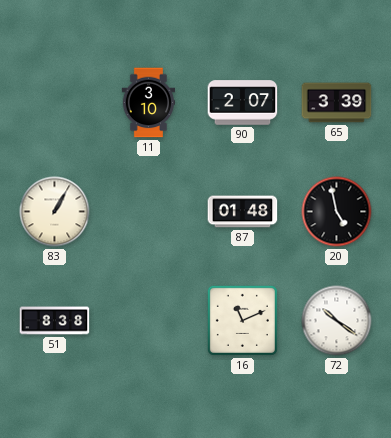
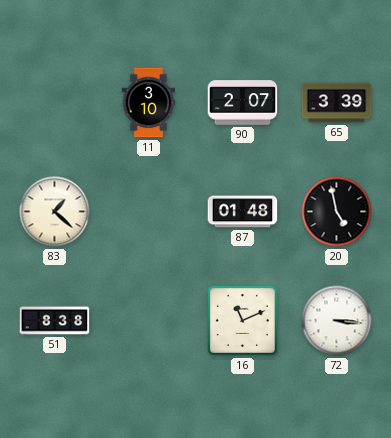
83: 1:05 -> 1:22 (55, 212)
72: 10:21 -> 3:16 (337, 321)
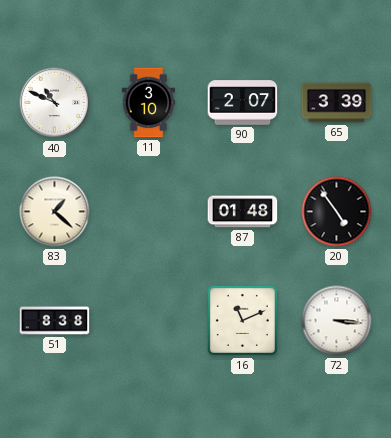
40: none -> 10:49 (55, 103)
20: 4:58 -> 4:54 (337, 212)
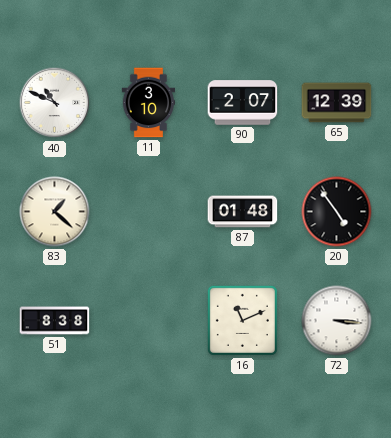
65: 3:39 -> 12:39 (337, 103)
